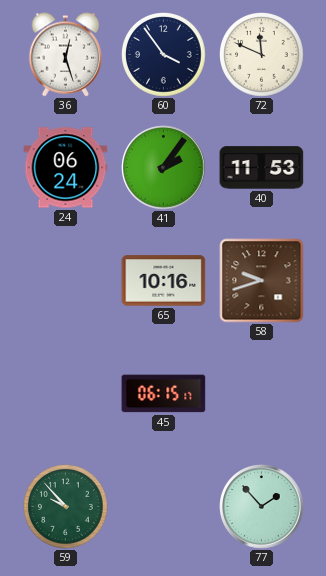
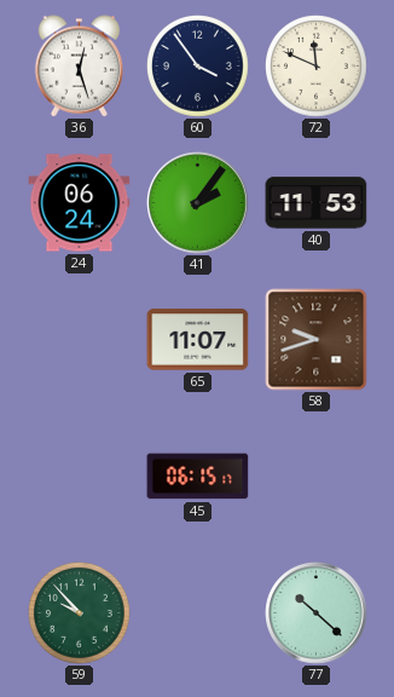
65: 10:16 -> 11:07 (198, 340)
77: 1:53 -> 10:22 (317, 614)
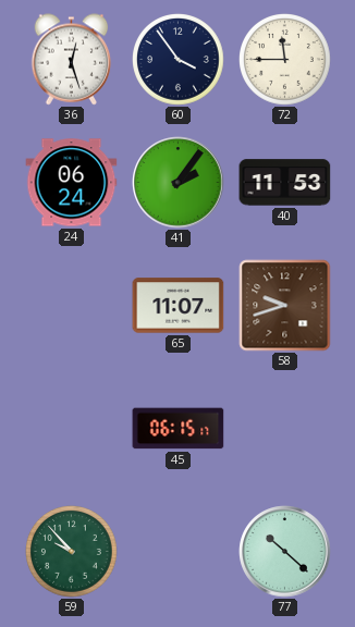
72: 11:49 -> 11:45 (285, 60)
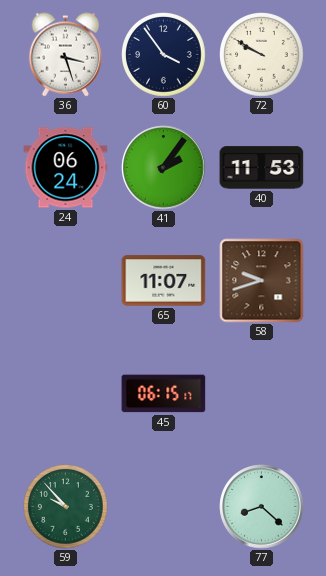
36: 12:27 -> 3:27 (66, 55)
72: 11:45 -> 9:50 (262, 55)
77: 10:22 -> 8:22 (262, 507)
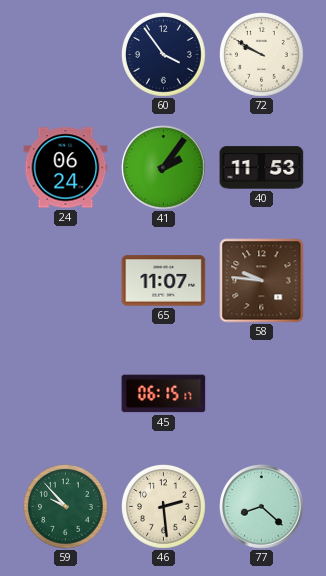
36: 3:27 -> none (66, 55)
58: 9:42 -> 9:46 (262, 281)
46: none -> 2:29 (164, 507)
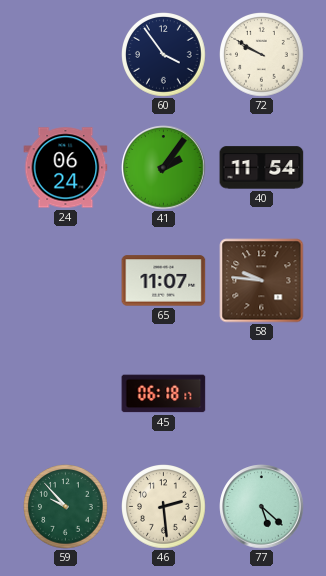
40: 11:53 -> 11:54 (262, 168)
45: 06:15 -> 06:18 (164, 394)
77: 8:22 -> 5:22 (262, 507)
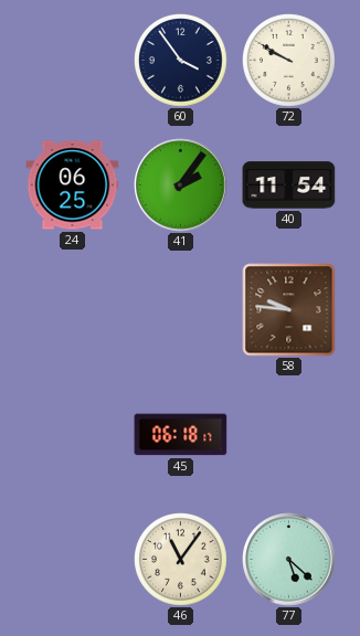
24: 06:24 -> 06:25 (73, 185)
65: 11:07 -> none (164, 281)
59: 9:53 -> none (66, 507)
46: 2:29 -> 11:06 (181, 560)
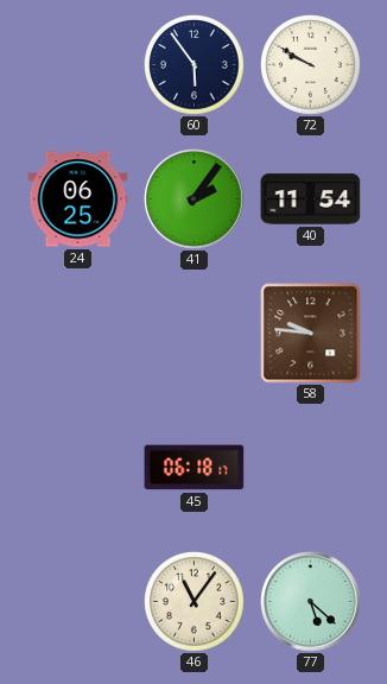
60: 3:54 -> 5:54 (195, 65)
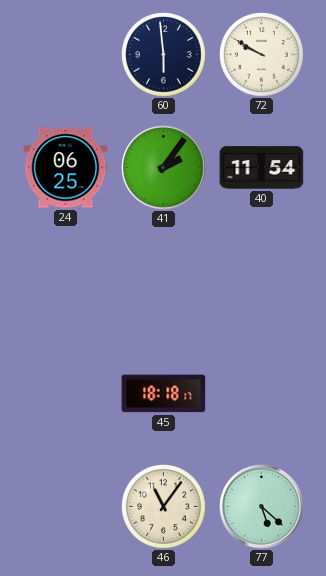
60: 5:54 -> 5:59 (164, 55)
58: 9:46 -> none (311, 334)
45: 06:18 -> 18:18 (164, 394)
